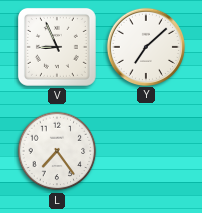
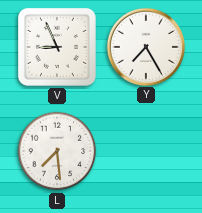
Y: 7:08 -> 7:25 (145, 46)
L: 7:24 -> 7:29 (57, 151)
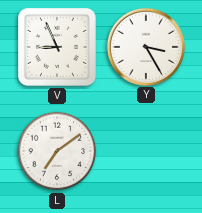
Y: 7:25 -> 3:25 (145, 46)
L: 7:29 -> 7:09 (57, 151)
